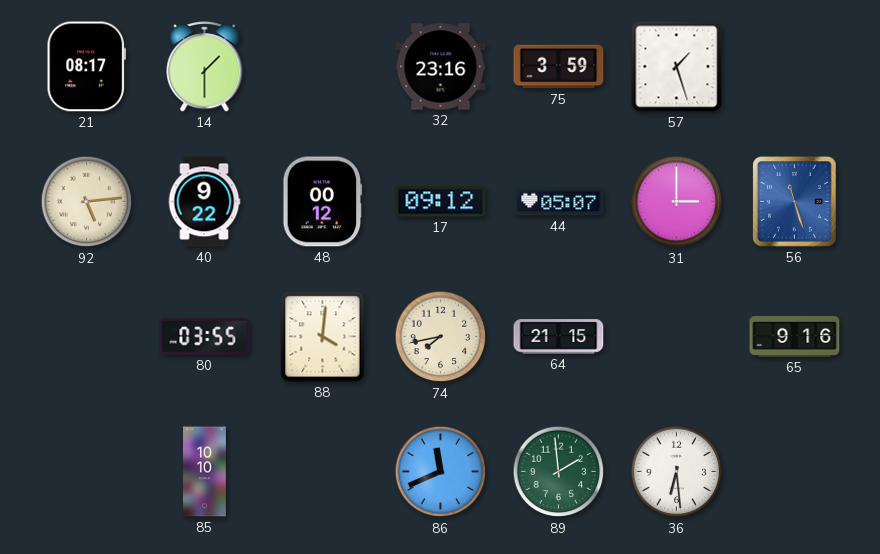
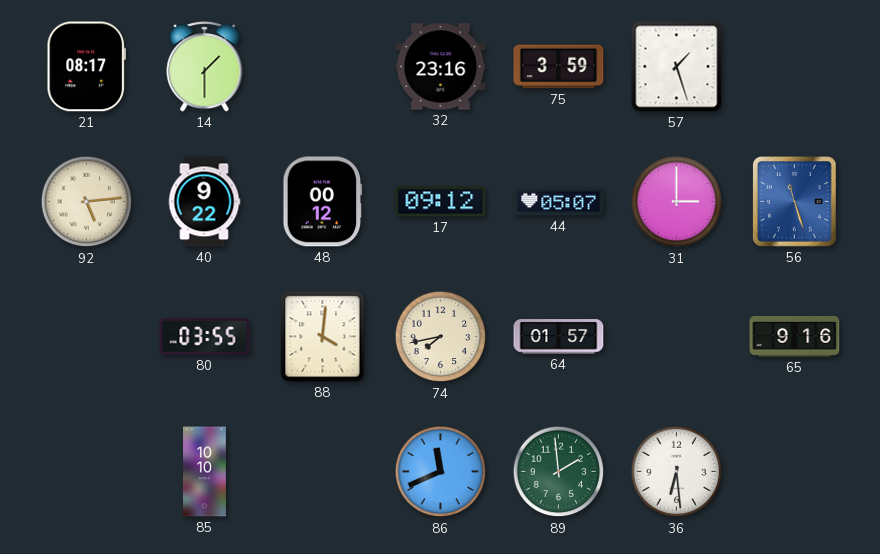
64: 21:15 -> 01:57 (559, 337)
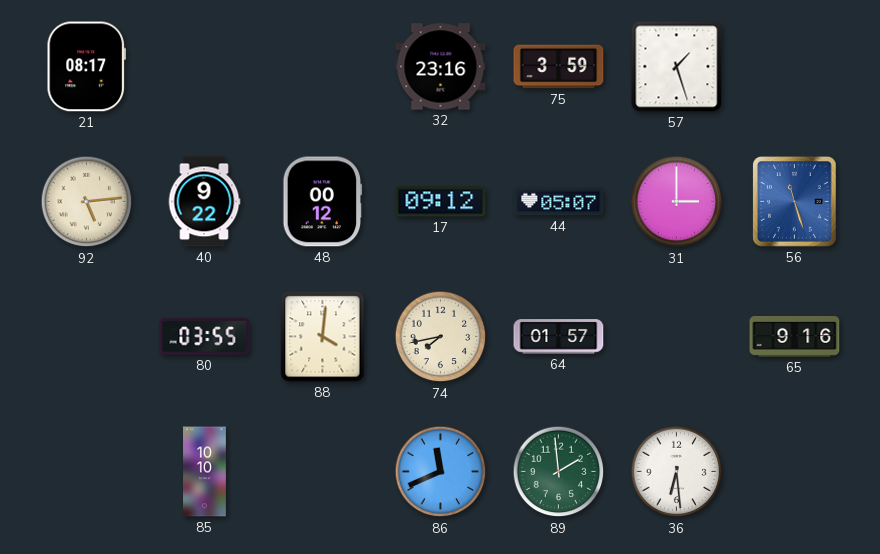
14: 1:30 -> none (205, 67)
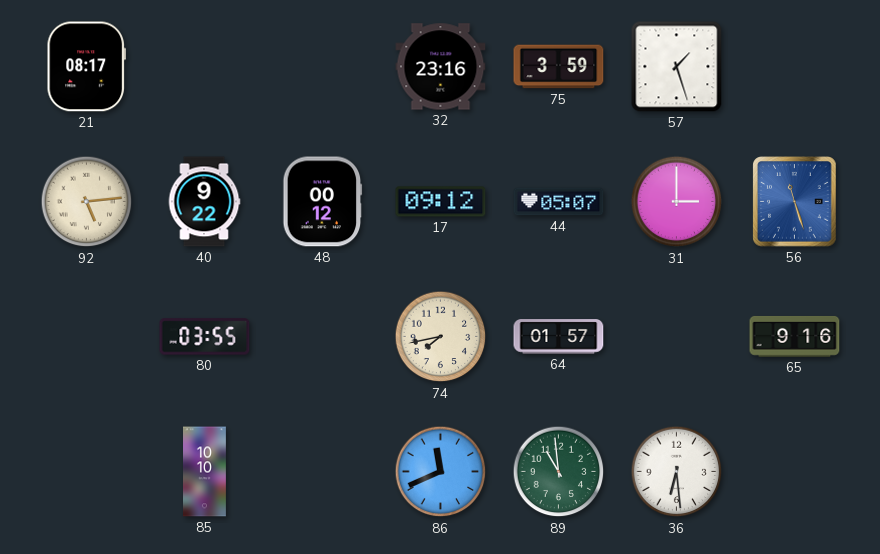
88: 4:01 -> none (323, 337)
89: 1:59 -> 10:59 (559, 472)
